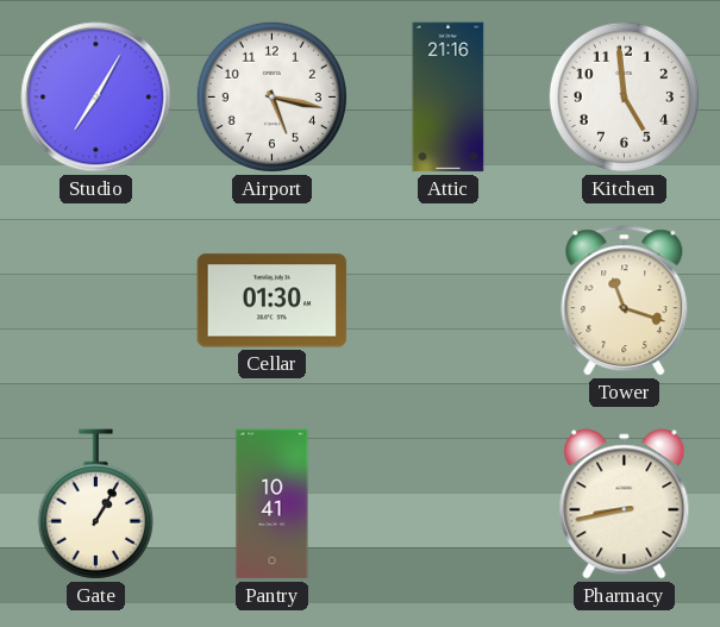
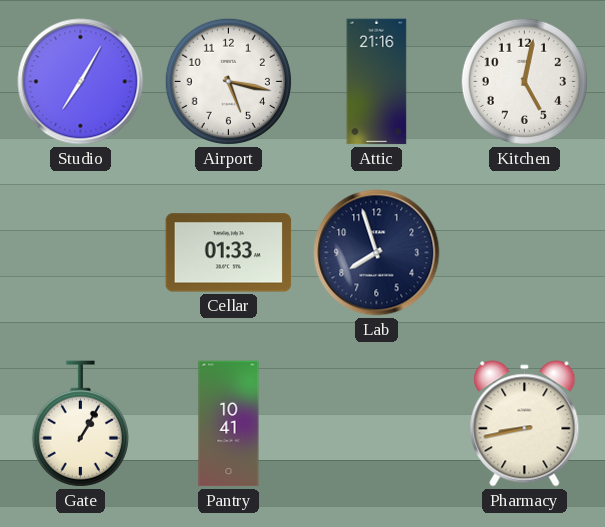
Kitchen: 4:59 -> 5:02 (524, 81)
Cellar: 01:30 -> 01:33 (229, 253)
Lab: none -> 7:57 (377, 253)
Tower: 11:18 -> none (625, 301)
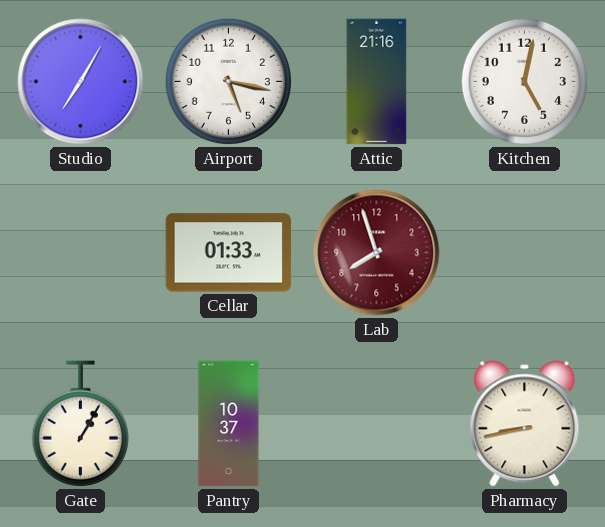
Lab dial: navy -> burgundy (377, 253)
Pantry: 10:41 -> 10:37 (229, 424)
